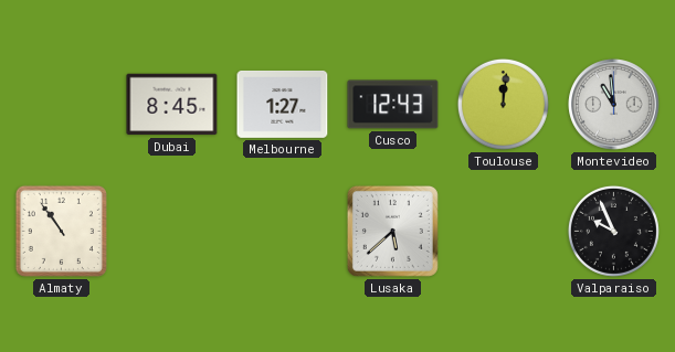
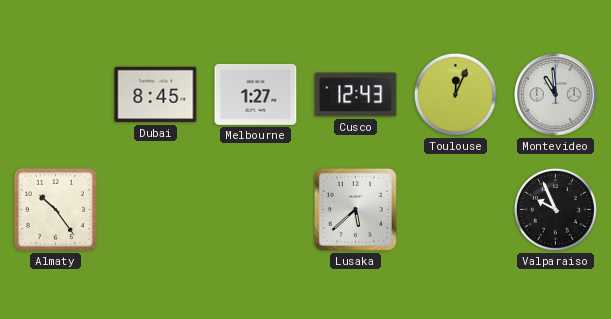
Toulouse: 12:01 -> 12:04 (455, 94)
Almaty: 10:54 -> 10:24 (55, 209)
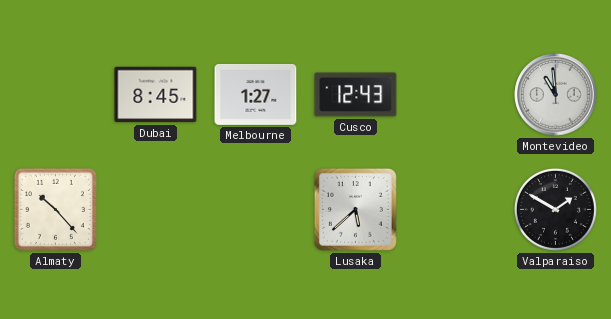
Toulouse: 12:04 -> none (455, 94)
Almaty: 10:24 -> 10:23 (55, 209)
Valparaiso: 9:56 -> 1:50 (555, 209)
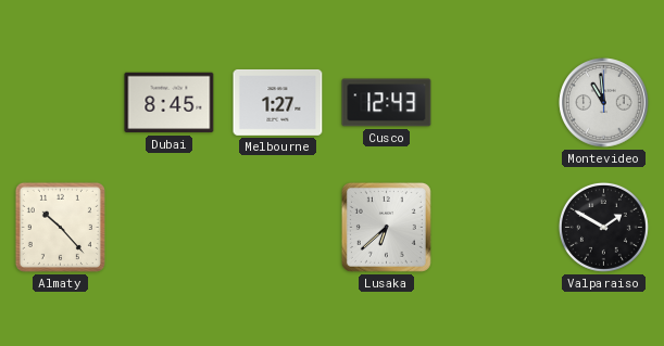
Lusaka: 5:38 -> 6:38 (386, 227)
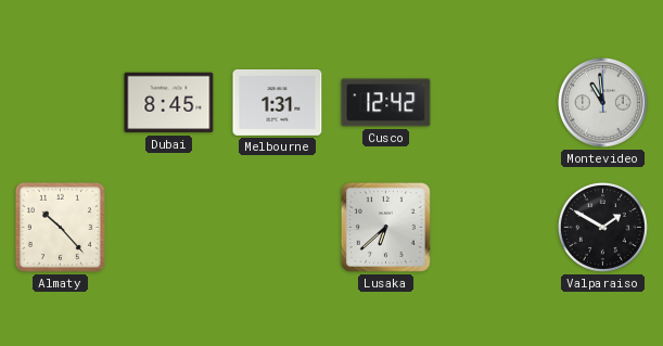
Melbourne: 1:27 -> 1:31 (278, 102)
Cusco: 12:43 -> 12:42 (386, 103)
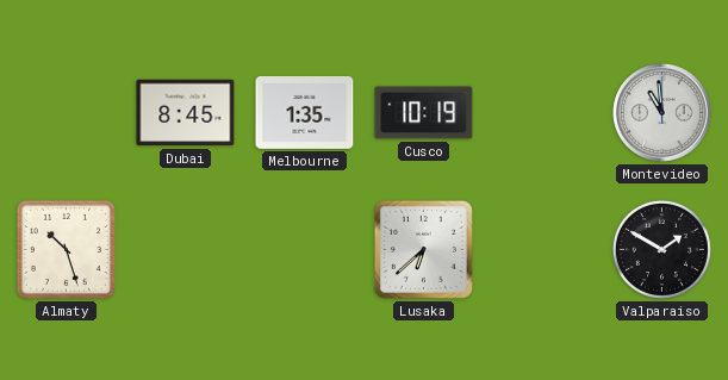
Melbourne: 1:31 -> 1:35 (305, 112)
Cusco: 12:42 -> 10:19 (424, 113)
Almaty: 10:23 -> 10:27 (66, 249)
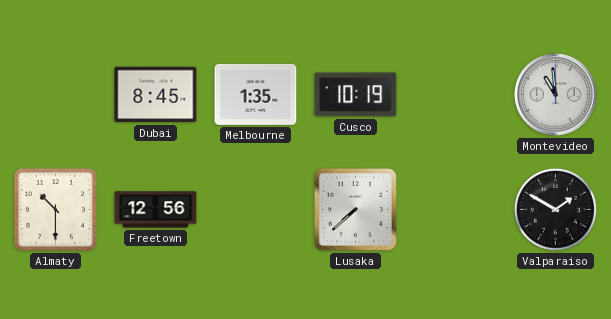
Almaty: 10:27 -> 10:30 (55, 209)
Freetown: none -> 12:56 (156, 210)
Lusaka: 6:38 -> 7:38 (355, 209)
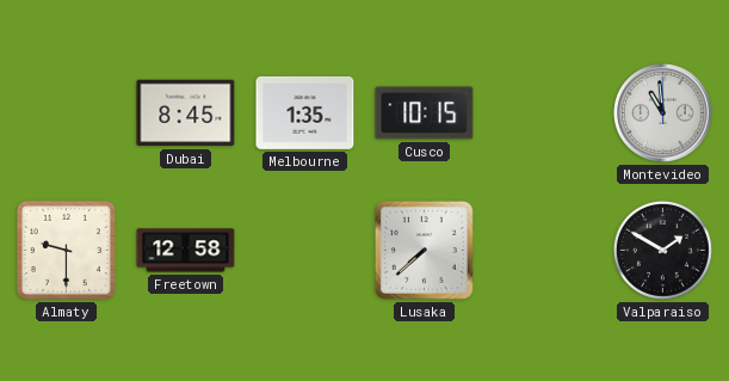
Cusco: 10:19 -> 10:15 (425, 113)
Almaty: 10:30 -> 9:30 (66, 250)
Freetown: 12:56 -> 12:58 (186, 251)
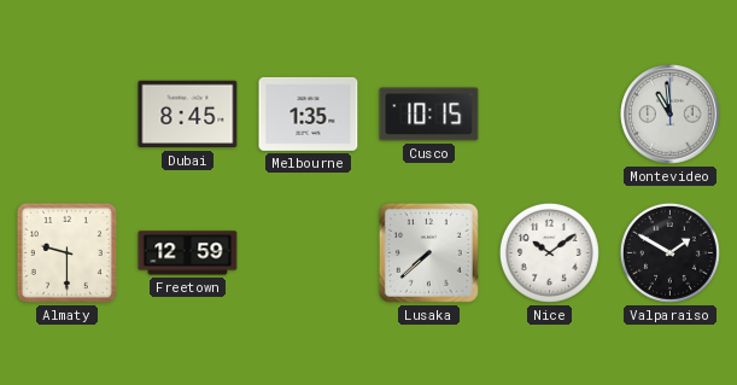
Freetown: 12:58 -> 12:59 (188, 253)
Nice: none -> 10:09 (549, 252)
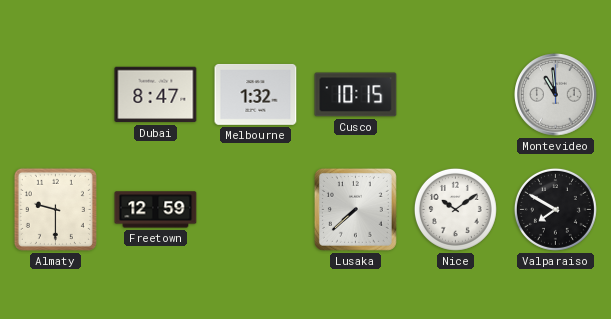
Dubai: 8:45 -> 8:47 (156, 95)
Melbourne: 1:35 -> 1:32 (256, 94)
Valparaiso: 1:50 -> 7:50 (555, 209)
